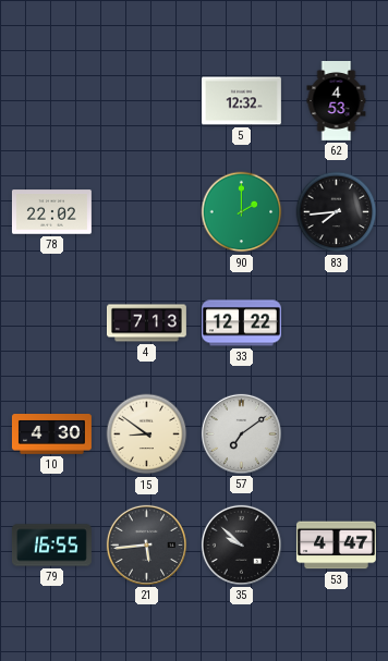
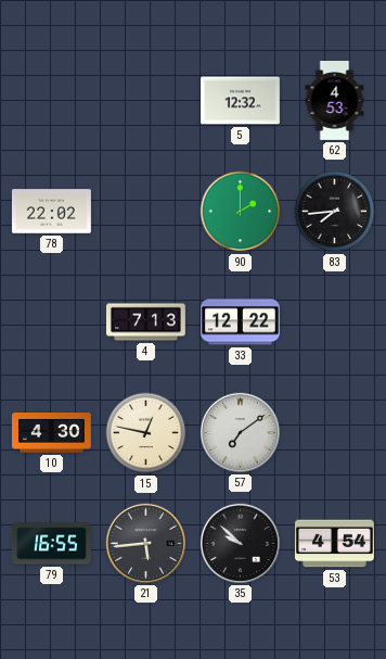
15: 8:51 -> 12:47 (146, 433)
53: 4:47 -> 4:54 (334, 544)
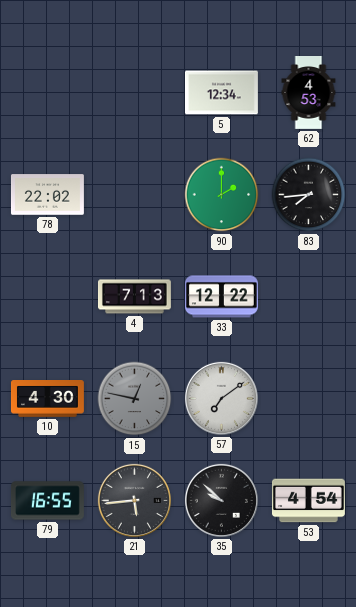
5: 12:32 -> 12:34 (221, 93)
15 dial: cream -> grey (135, 399)
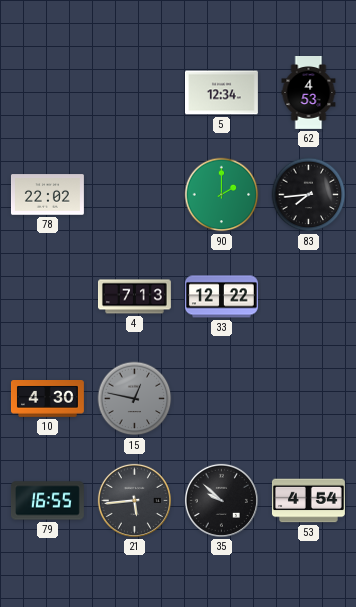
57: 7:09 -> none (221, 398)
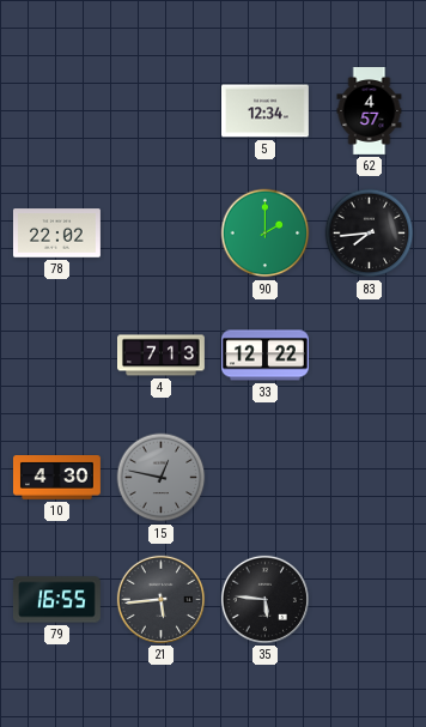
62: 4:53 -> 4:57 (370, 111)
35: 9:52 -> 5:46 (264, 599)
53: 4:54 -> none (308, 501)
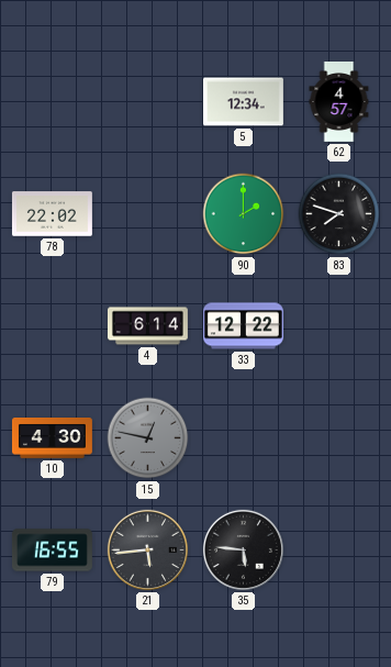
83: 7:44 -> 7:48 (339, 214)
4: 7:13 -> 6:14 (148, 326)
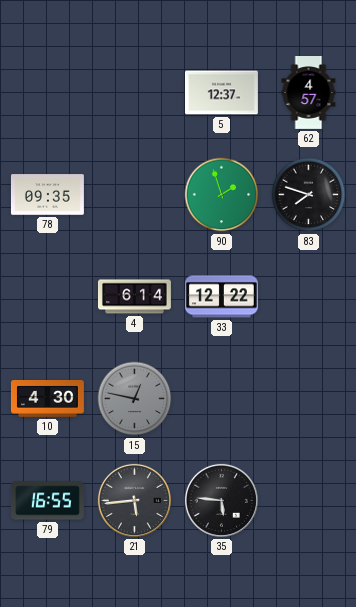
5: 12:34 -> 12:37 (221, 93)
78: 22:02 -> 09:35 (47, 195)
90: 2:00 -> 1:57 (222, 195)
